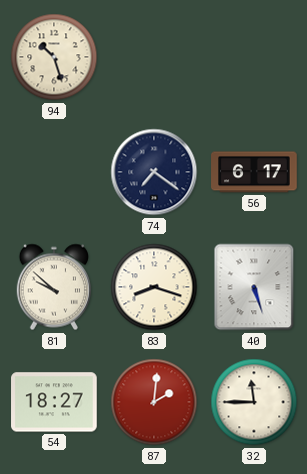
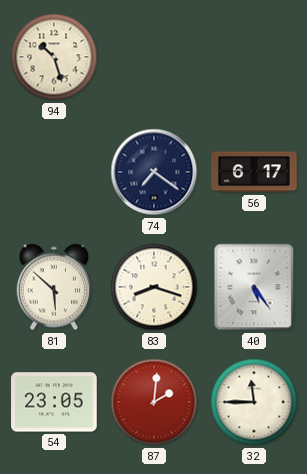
81: 9:52 -> 5:52 (54, 287)
40: 5:27 -> 5:24 (254, 287)
54: 18:27 -> 23:05 (54, 402)
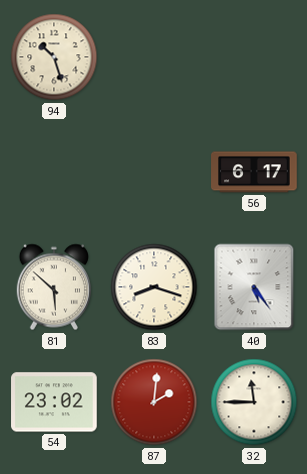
74: 7:21 -> none (154, 172)
54: 23:05 -> 23:02 (54, 402)
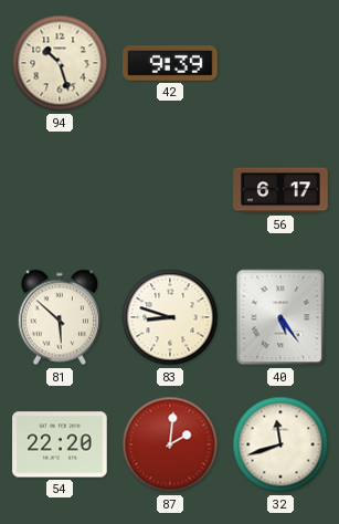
42: none -> 9:39 (171, 64)
83: 8:18 -> 8:48 (170, 317)
54: 23:02 -> 22:20 (60, 444)
32: 11:45 -> 11:42 (280, 444)
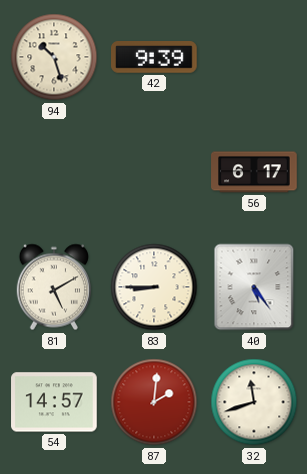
81: 5:52 -> 5:10 (54, 287)
83: 8:48 -> 8:45 (154, 287)
54: 22:20 -> 14:57 (54, 402)
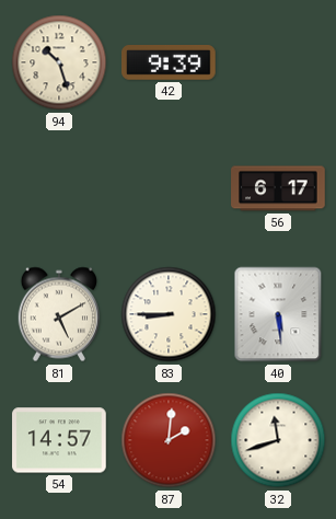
40: 5:24 -> 5:29 (278, 314)
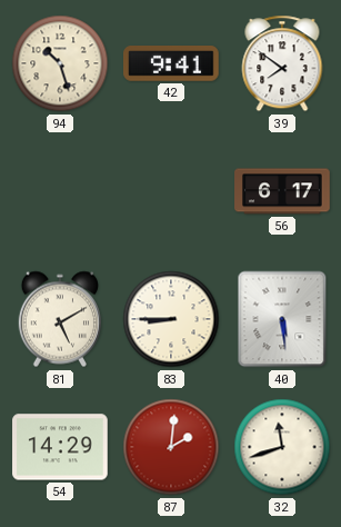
42: 9:39 -> 9:41 (172, 64)
39: none -> 7:51 (282, 63)
54: 14:57 -> 14:29 (60, 447)
